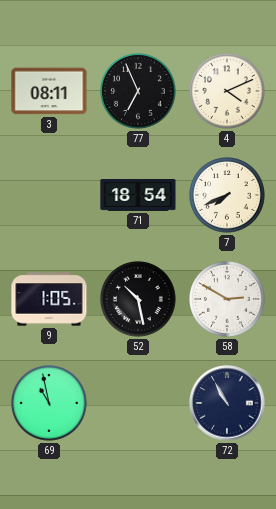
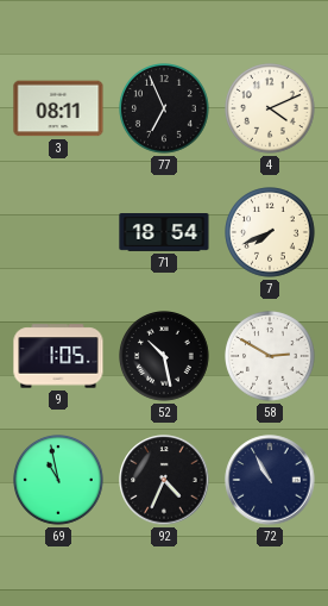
92: none -> 4:34 (164, 480)
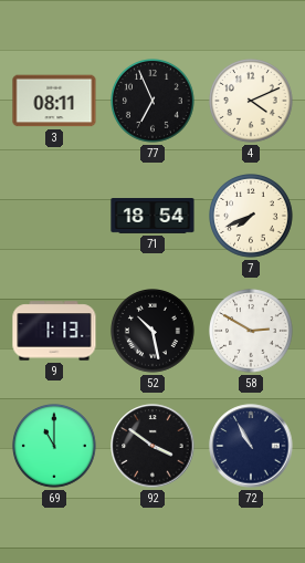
9: 1:05 -> 1:13 (54, 331)
69: 10:58 -> 11:00 (55, 447)
92: 4:34 -> 3:51 (152, 446)
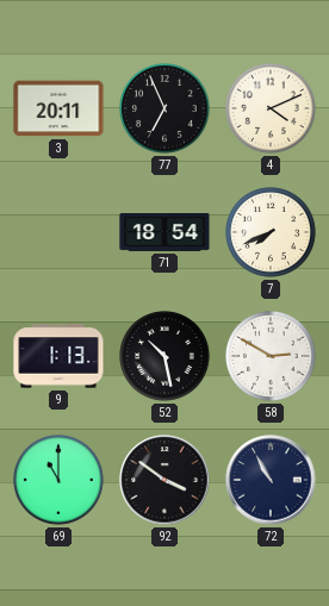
3: 08:11 -> 20:11 (58, 108)
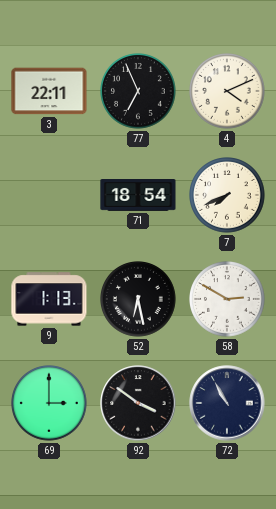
3: 20:11 -> 22:11 (49, 91)
52: 10:28 -> 6:28 (139, 300)
69: 11:00 -> 3:00 (50, 404)
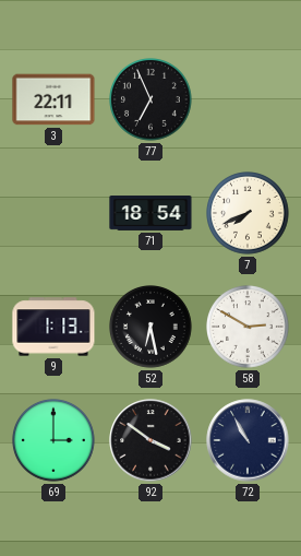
4: 4:11 -> none (228, 92)
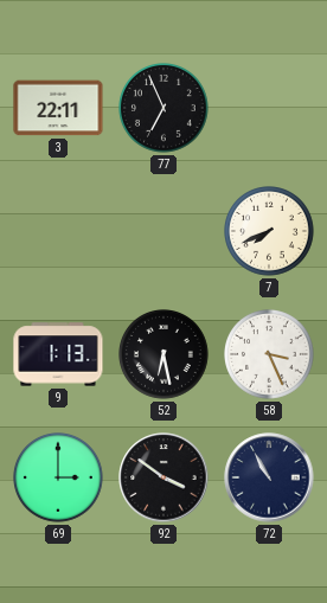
71: 18:54 -> none (150, 214)
58: 2:50 -> 3:26 (270, 355)
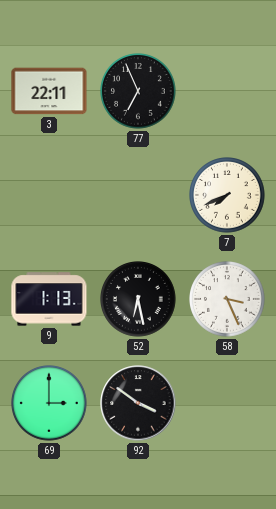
72: 10:55 -> none (269, 477)
